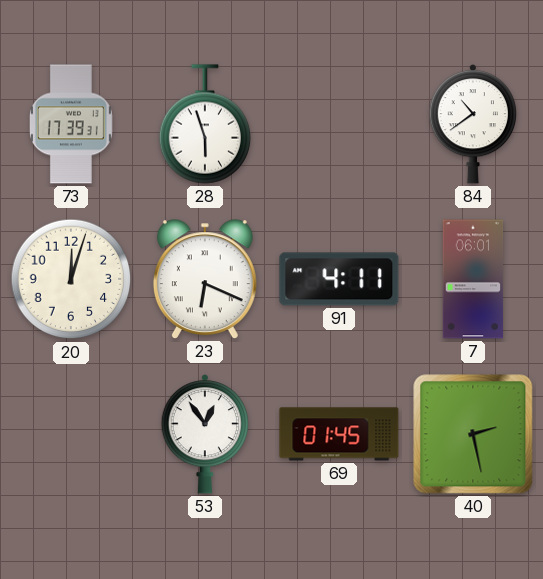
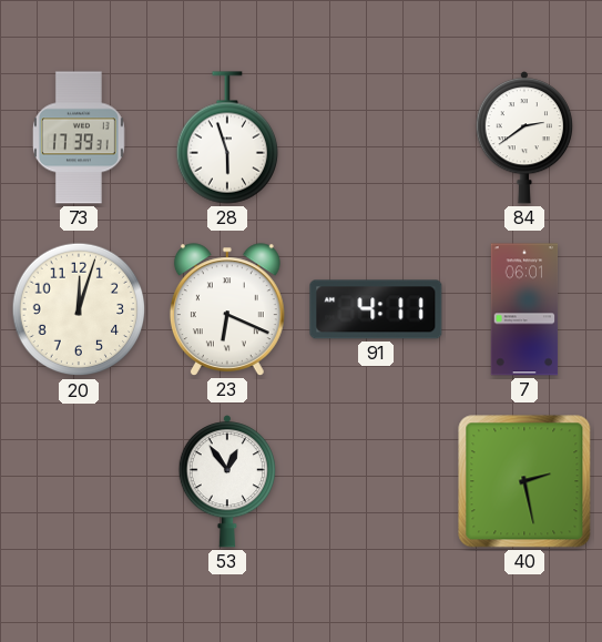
84: 10:39 -> 2:39 (523, 139)
69: 01:45 -> none (339, 434)
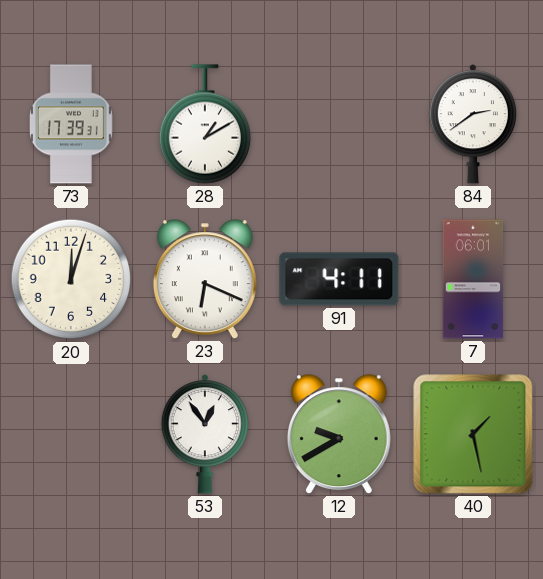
28: 5:57 -> 1:10 (204, 124)
12: none -> 9:40 (339, 434)
40: 2:28 -> 1:28 (473, 434)
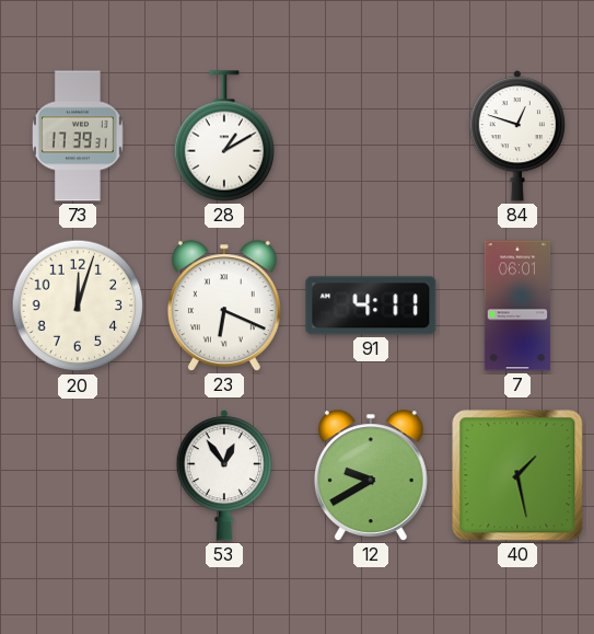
84: 2:39 -> 12:48 (516, 137)
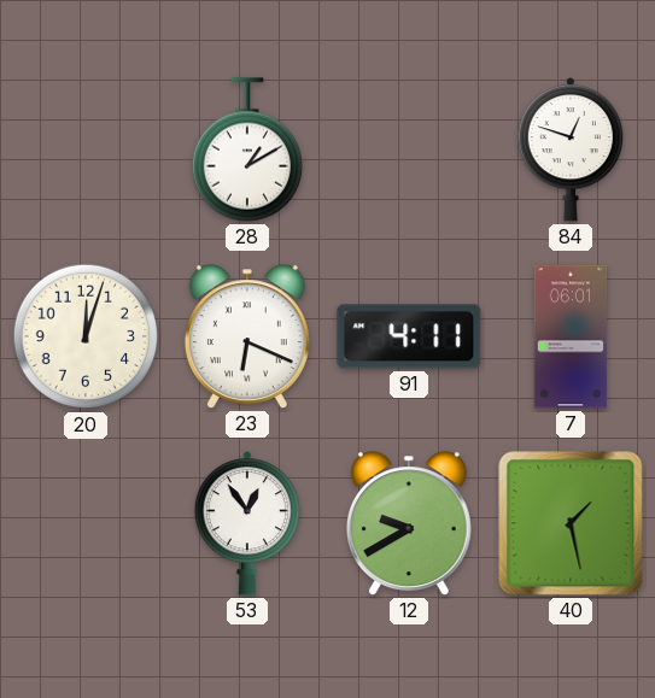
73: 17:39 -> none (78, 136)
